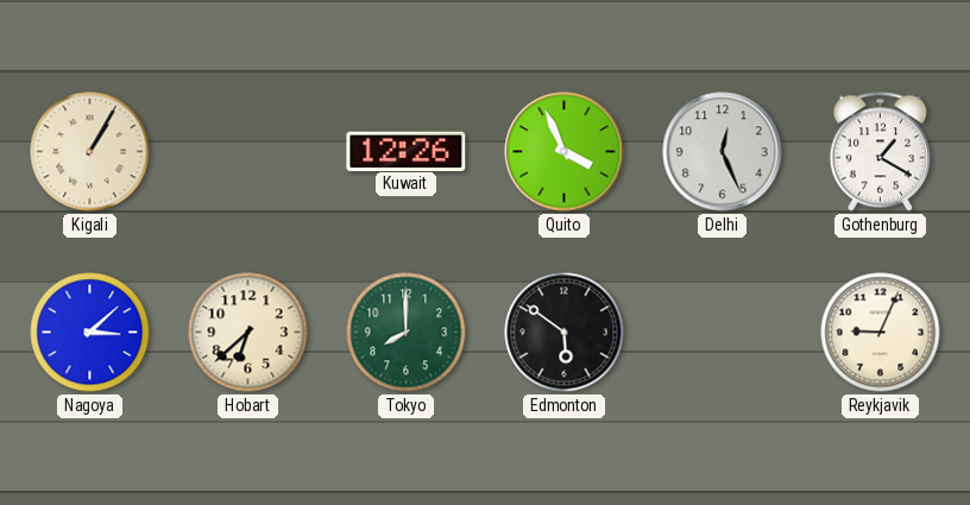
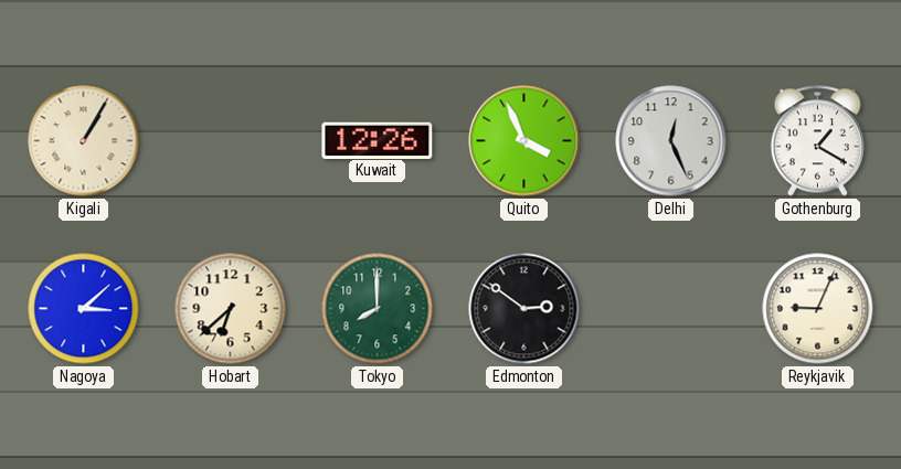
Edmonton: 5:51 -> 2:51 (524, 309)
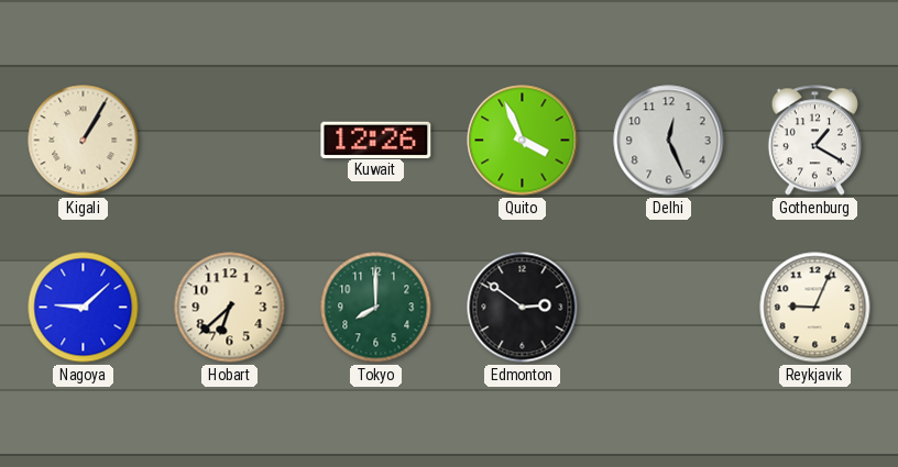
Nagoya: 3:08 -> 9:08 (84, 308)
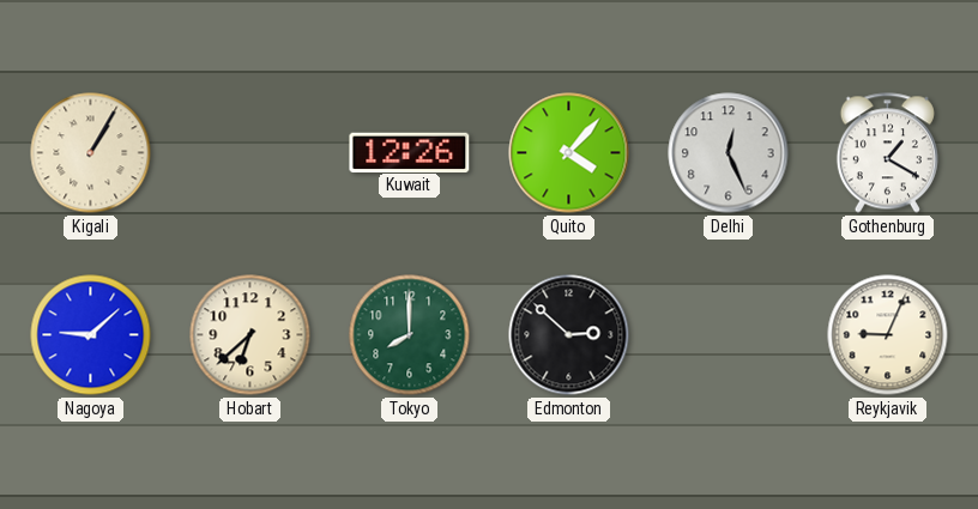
Quito: 3:56 -> 4:07 (569, 153)
Edmonton: 2:51 -> 2:52 (569, 335)
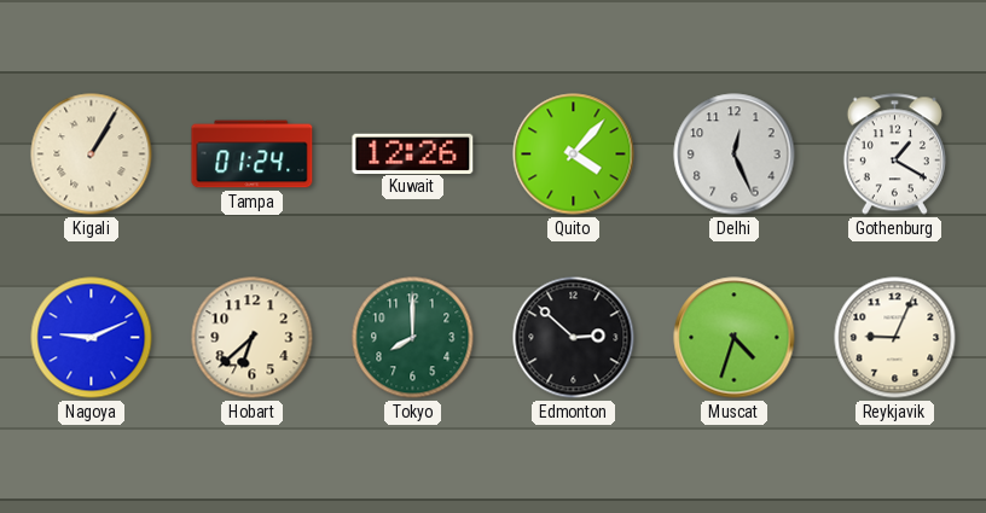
Tampa: none -> 01:24 (253, 155)
Nagoya: 9:08 -> 9:11 (92, 338)
Muscat: none -> 4:33 (735, 338)
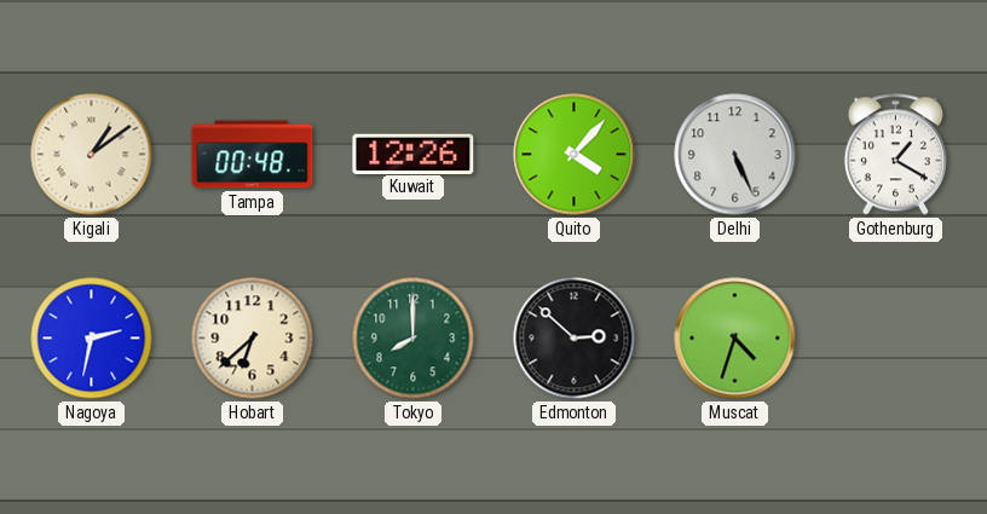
Kigali: 1:05 -> 1:09 (92, 155)
Tampa: 01:24 -> 00:48 (253, 155)
Delhi: 12:26 -> 5:26 (735, 155)
Nagoya: 9:11 -> 2:32 (92, 339)
Reykjavik: 9:04 -> none (895, 338)
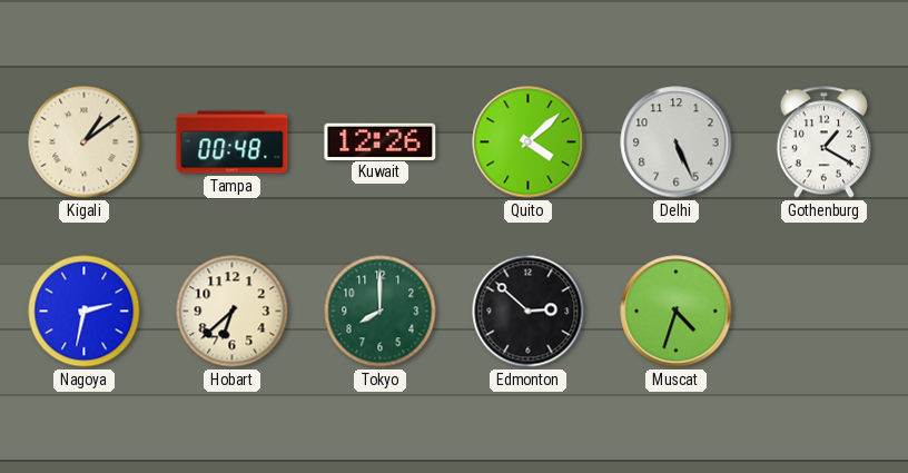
Quito: 4:07 -> 4:08 (529, 142)
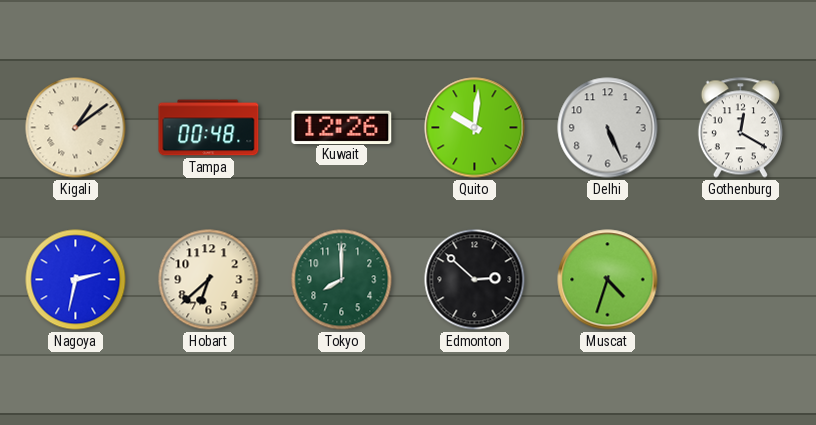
Quito: 4:08 -> 10:01 (475, 128)
Gothenburg: 1:20 -> 12:20 (740, 128)
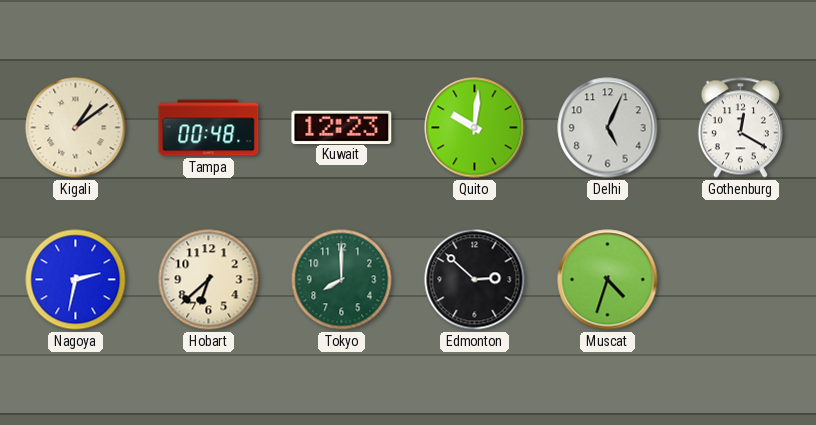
Kuwait: 12:26 -> 12:23 (342, 127)
Delhi: 5:26 -> 5:04 (608, 128)
